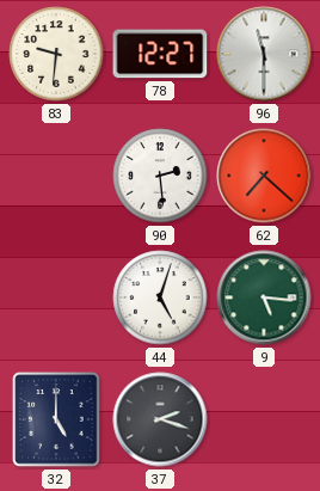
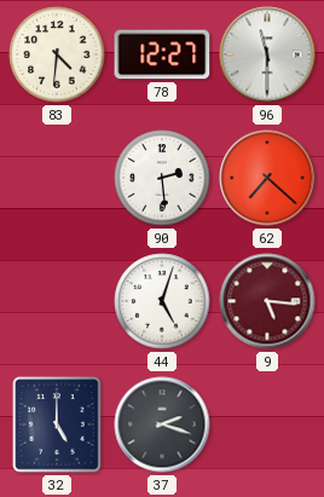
83: 9:31 -> 4:31 (57, 54)
9 dial: green -> burgundy (267, 301)
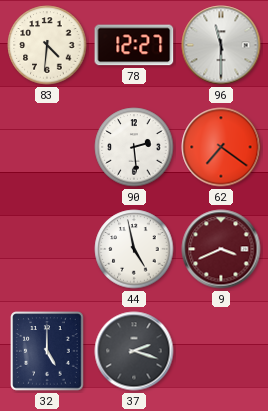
62: 7:22 -> 7:21 (221, 147)
44: 5:03 -> 4:58 (134, 249)
9: 5:16 -> 3:41 (221, 249)
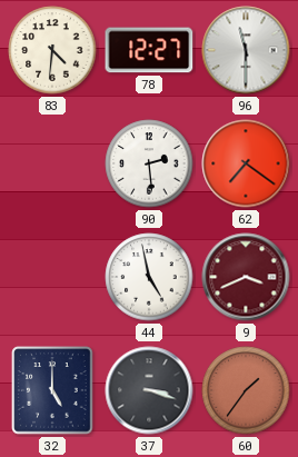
37: 2:18 -> 3:18 (149, 390)
60: none -> 1:36 (246, 390)
